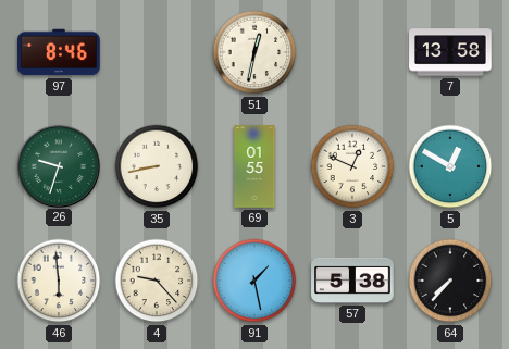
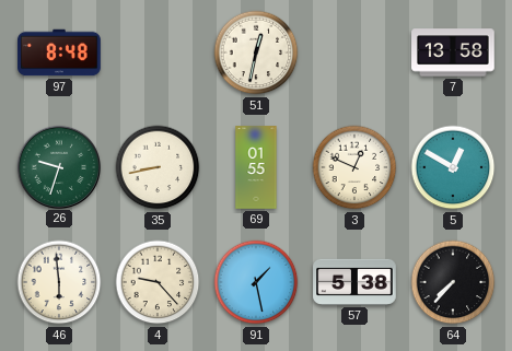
97: 8:46 -> 8:48 (59, 52)
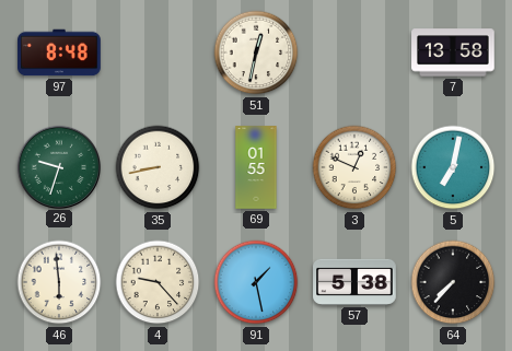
5: 12:50 -> 7:02 (453, 167)
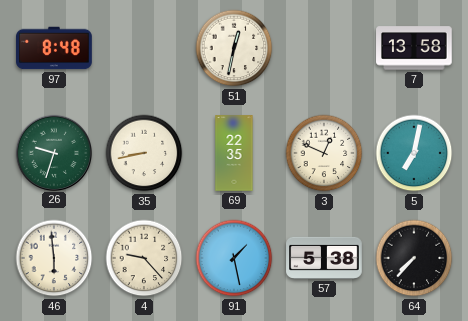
69: 01:55 -> 22:35 (234, 153)
